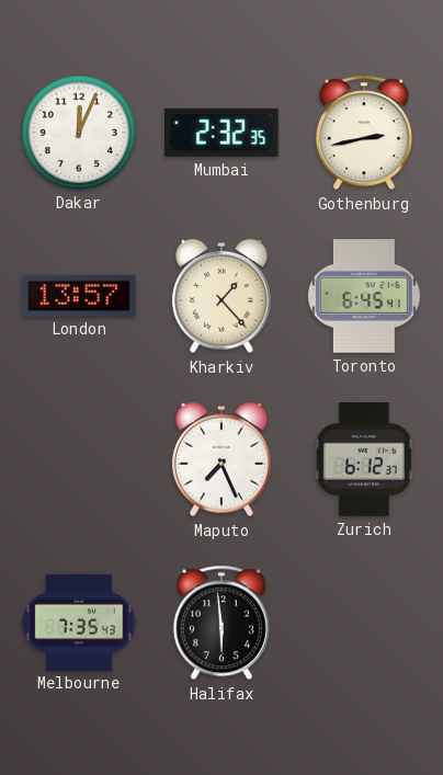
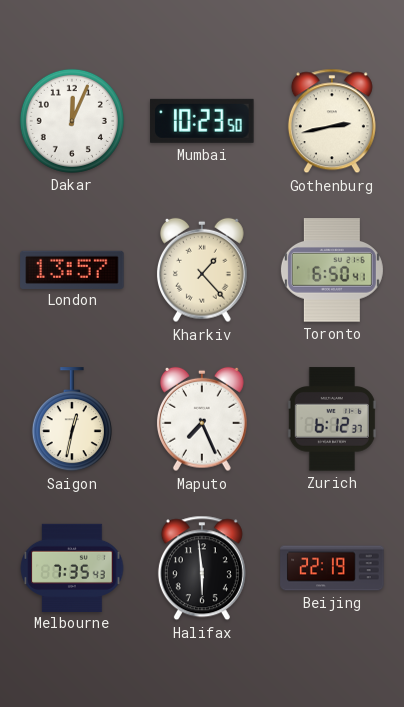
Mumbai: 2:32 -> 10:23 (202, 121)
Toronto: 6:45 -> 6:50 (332, 270)
Saigon: none -> 12:32 (72, 420)
Beijing: none -> 22:19 (332, 568)
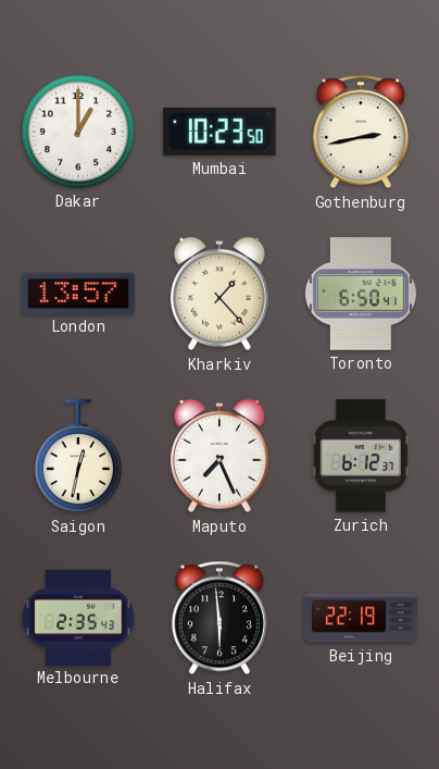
Dakar: 12:04 -> 1:00 (78, 132)
Melbourne: 7:35 -> 2:35 (78, 617)
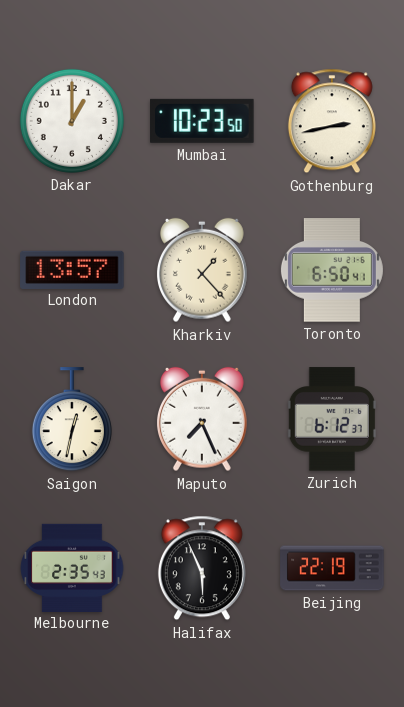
Halifax: 5:59 -> 5:56 (202, 568)
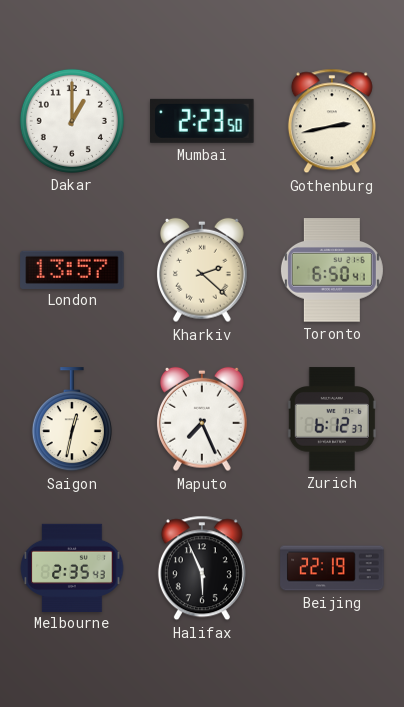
Mumbai: 10:23 -> 2:23 (202, 121)
Kharkiv: 1:23 -> 2:22 (202, 270)
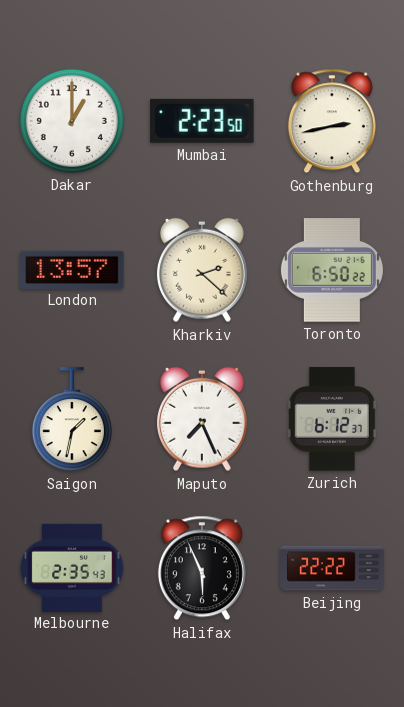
Toronto: 6:50:41 -> 6:50:22 (332, 270)
Saigon: 12:32 -> 1:32 (72, 420)
Beijing: 22:19 -> 22:22 (332, 568)
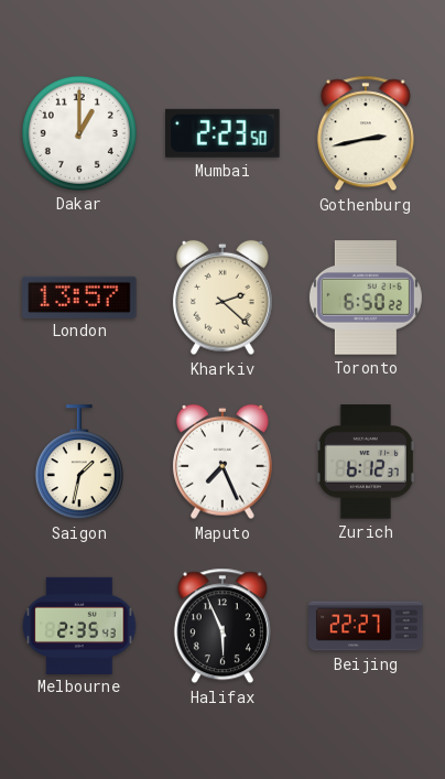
Beijing: 22:22 -> 22:27 (366, 626)
